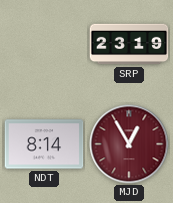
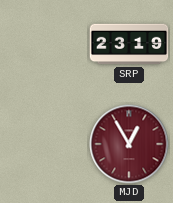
NDT: 8:14 -> none (44, 144)
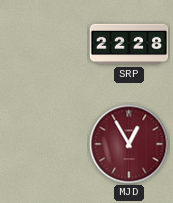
SRP: 23:19 -> 22:28 (129, 44)
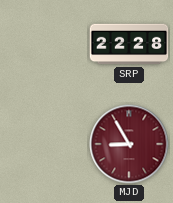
MJD: 12:55 -> 8:55 (129, 144)
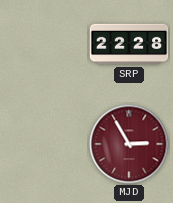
MJD: 8:55 -> 2:55 (129, 144)
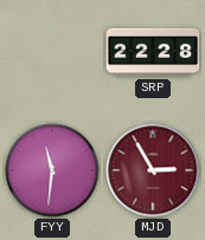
FYY: none -> 11:31 (52, 170)
